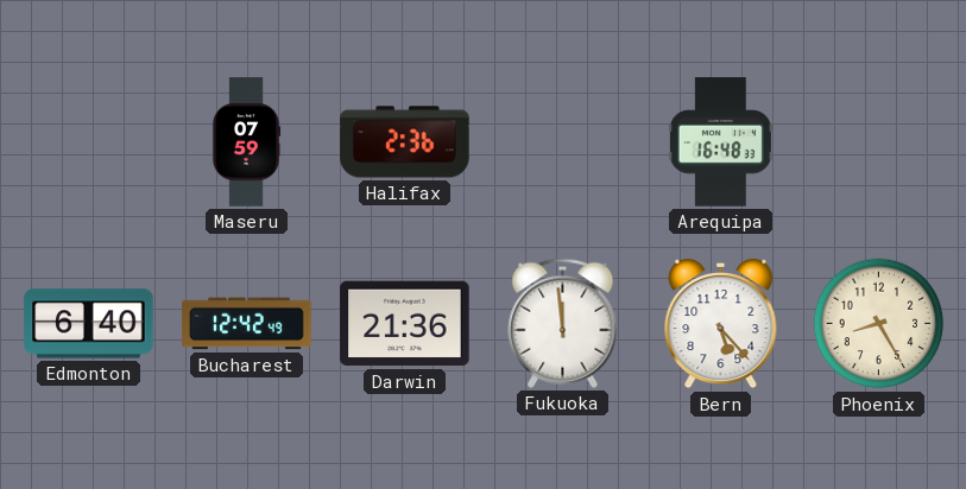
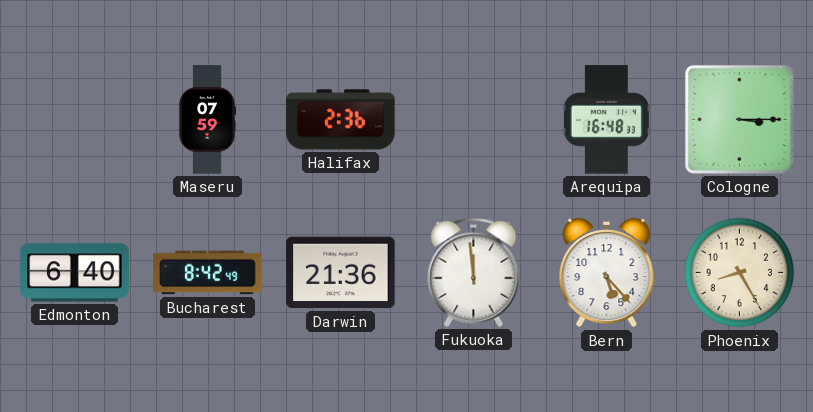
Cologne: none -> 3:15 (739, 119)
Bucharest: 12:42 -> 8:42 (208, 273)
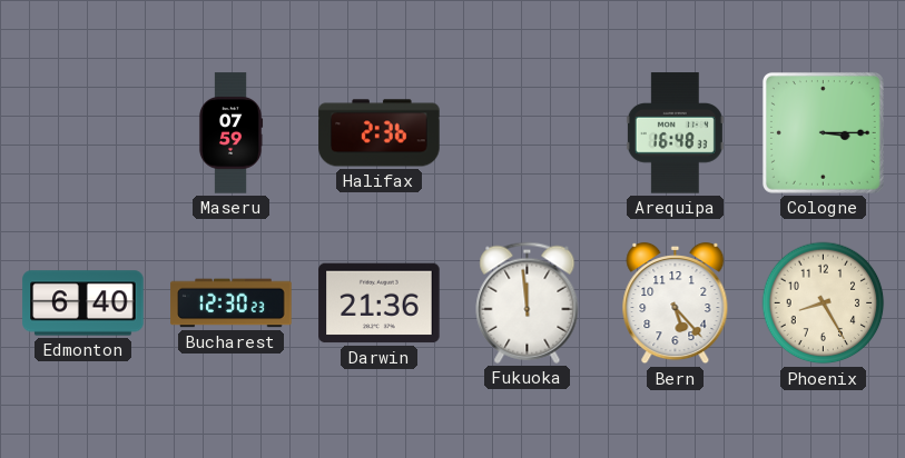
Bucharest: 8:42 -> 12:30 (232, 303)
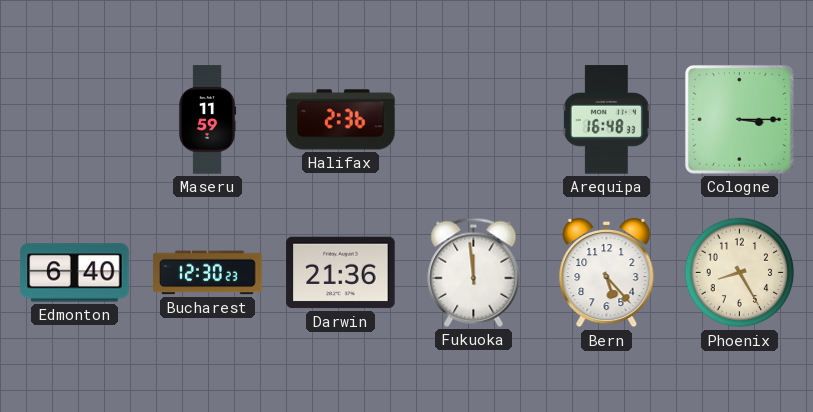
Maseru: 07:59 -> 11:59 (207, 120)
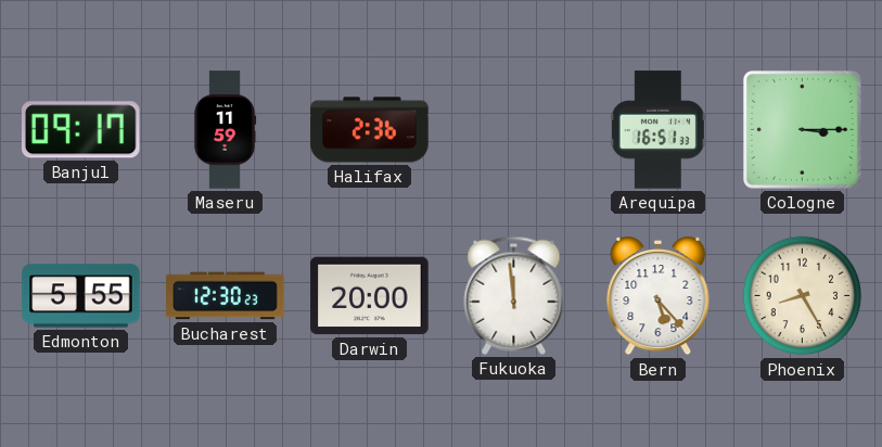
Banjul: none -> 09:17 (80, 130)
Arequipa: 16:48 -> 16:51 (657, 130)
Edmonton: 6:40 -> 5:55 (81, 296)
Darwin: 21:36 -> 20:00 (370, 296)
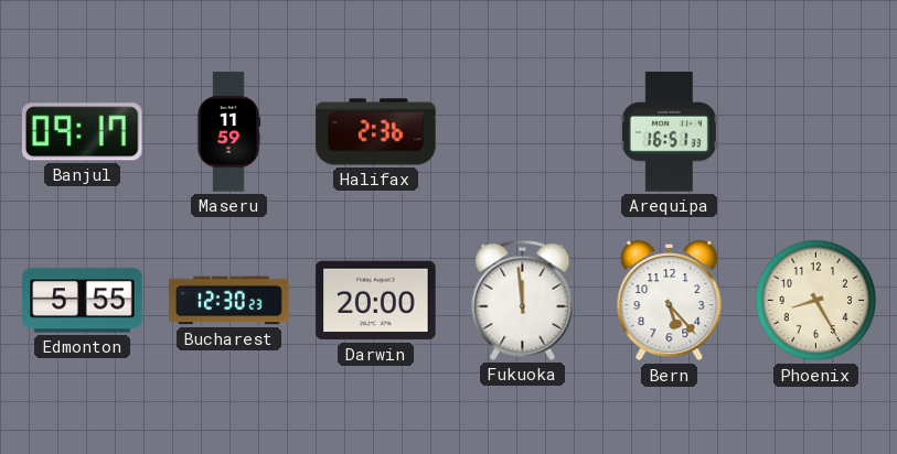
Cologne: 3:15 -> none (802, 129)
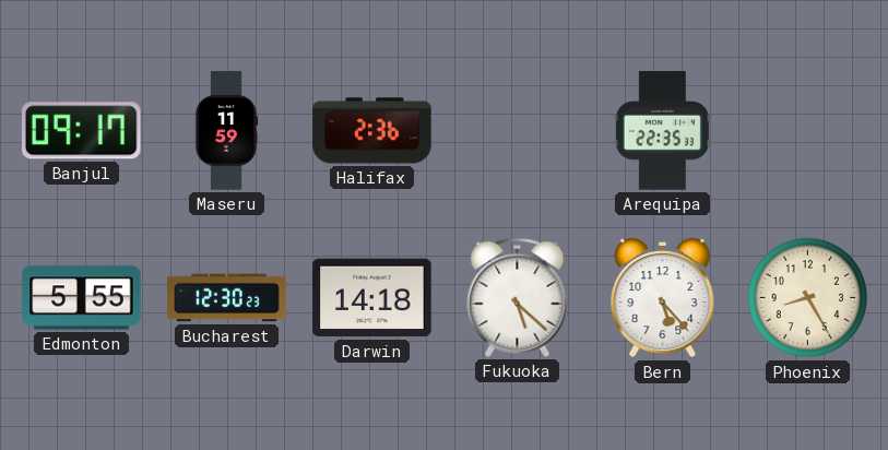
Arequipa: 16:51 -> 22:35 (662, 131)
Darwin: 20:00 -> 14:18 (372, 298)
Fukuoka: 11:59 -> 5:22 (518, 297)
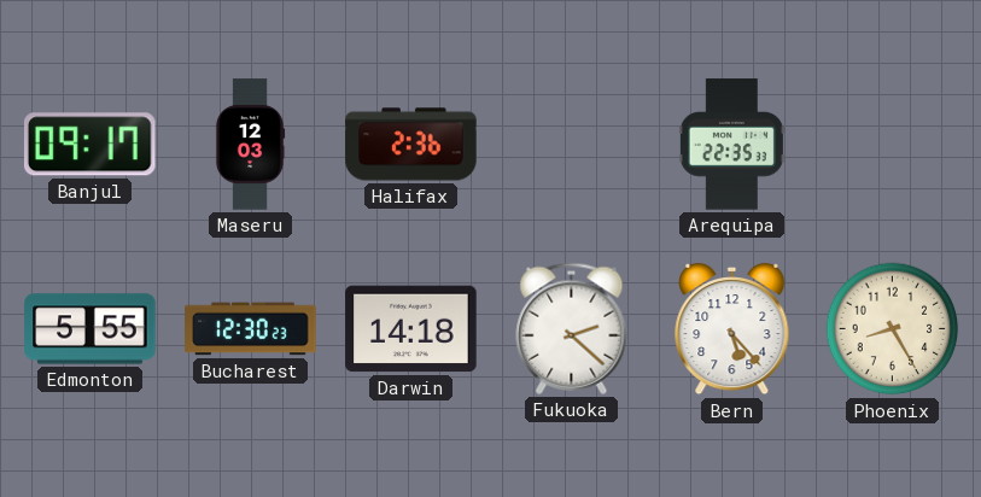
Maseru: 11:59 -> 12:03 (250, 145)
Fukuoka: 5:22 -> 2:22 (572, 328)
